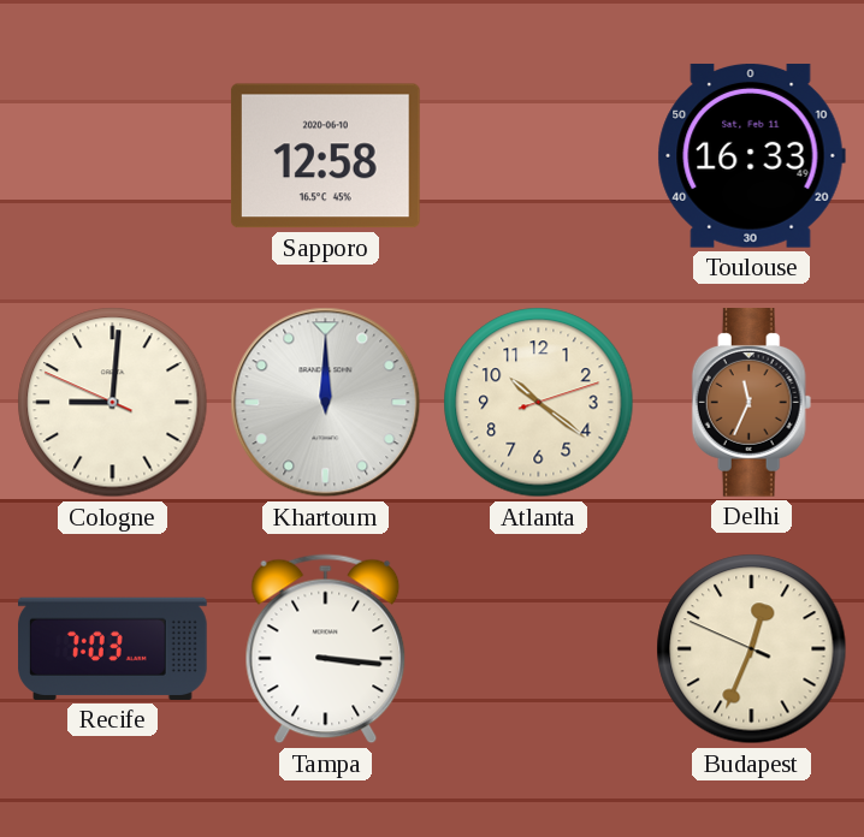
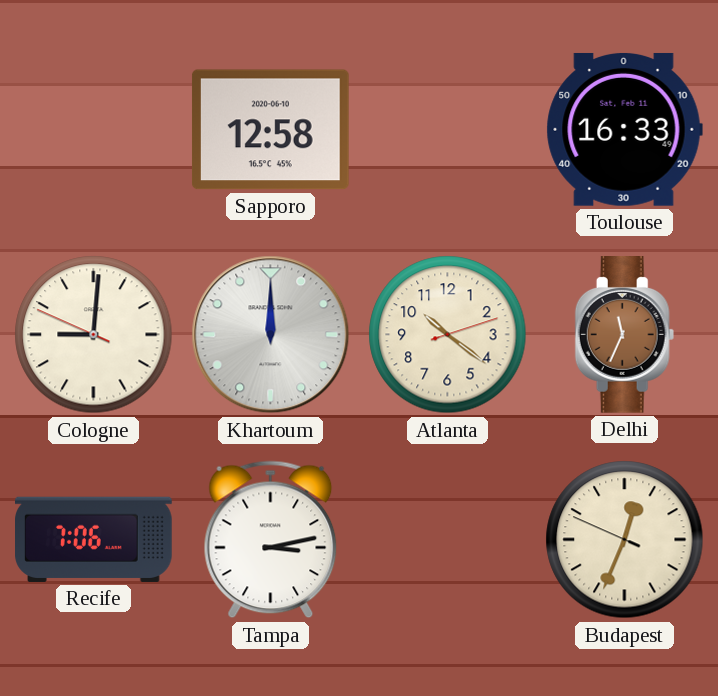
Recife: 7:03 -> 7:06 (94, 539)
Tampa: 3:16 -> 3:13 (271, 540)
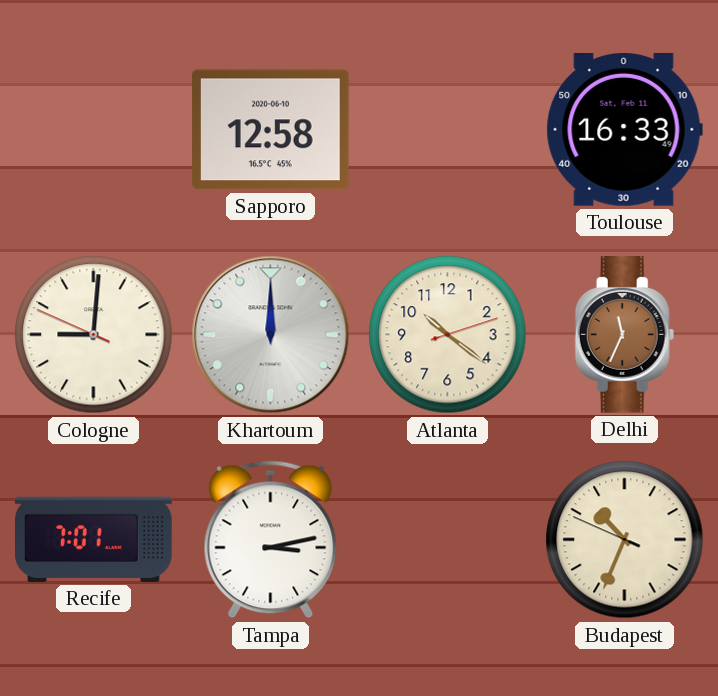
Recife: 7:06 -> 7:01 (94, 539)
Budapest: 12:33 -> 10:33 (625, 540)
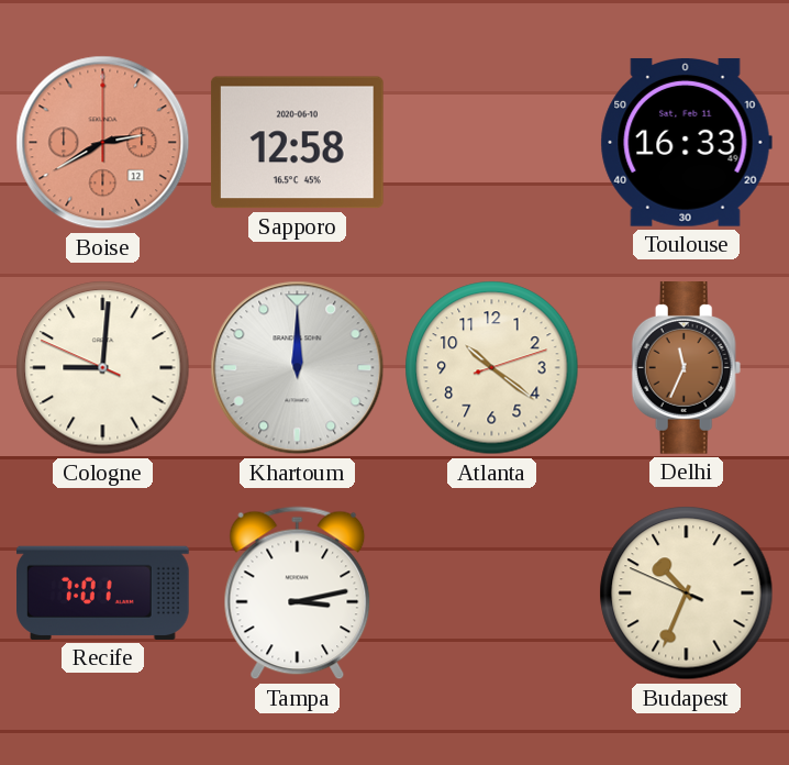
Boise: none -> 2:40 (103, 143)
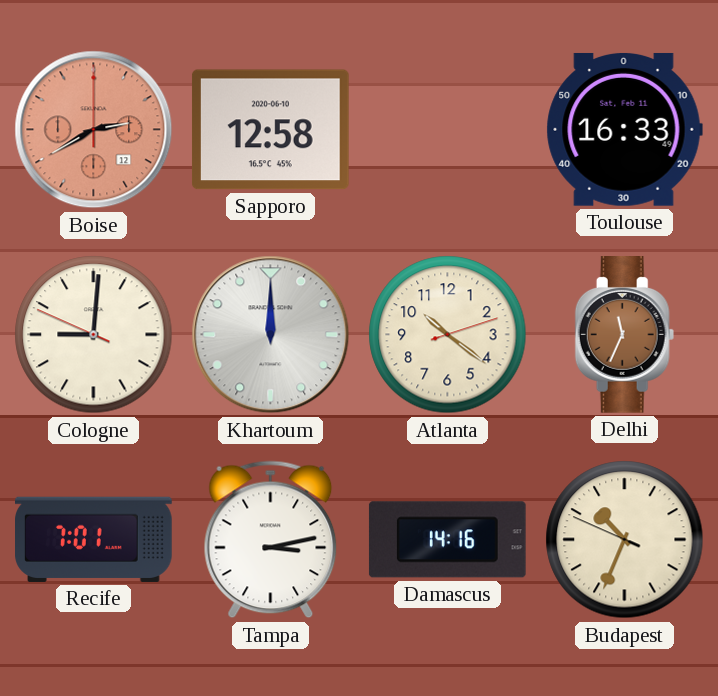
Damascus: none -> 14:16 (447, 540)
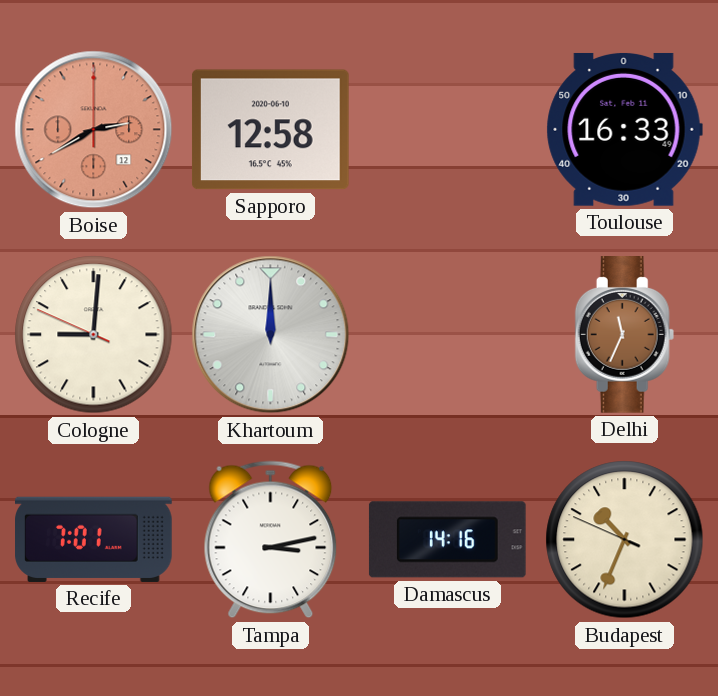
Atlanta: 10:21 -> none (448, 335)
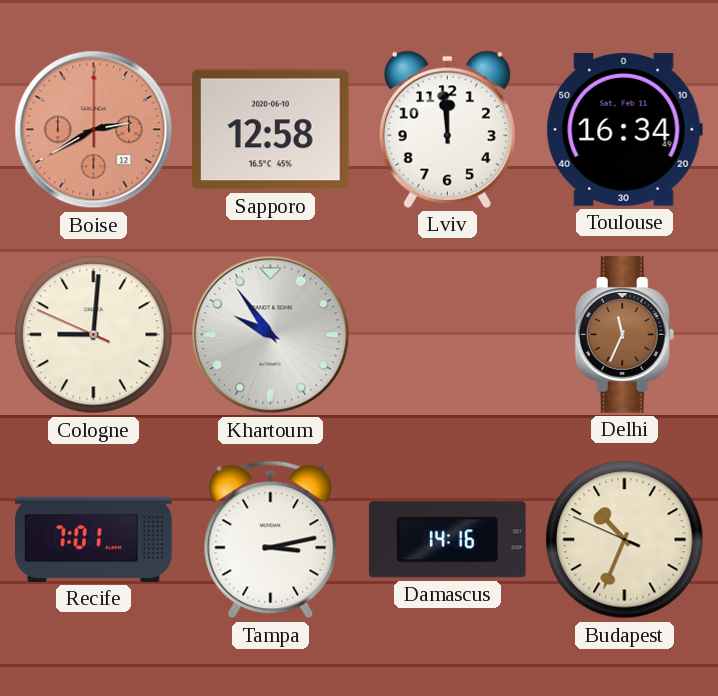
Lviv: none -> 11:59 (447, 129)
Toulouse: 16:33 -> 16:34 (624, 129)
Khartoum: 12:00 -> 9:54 (271, 335)
